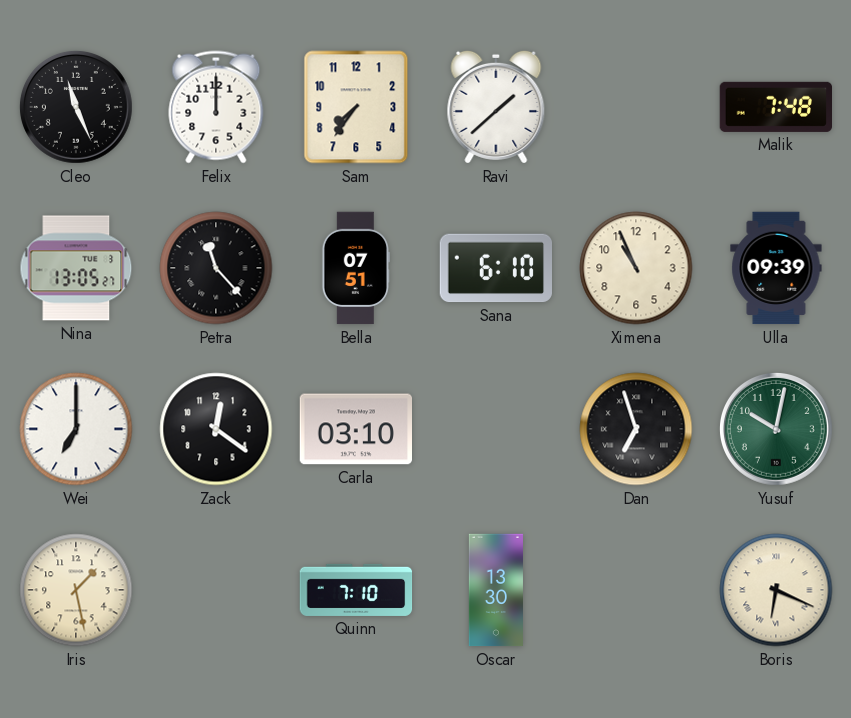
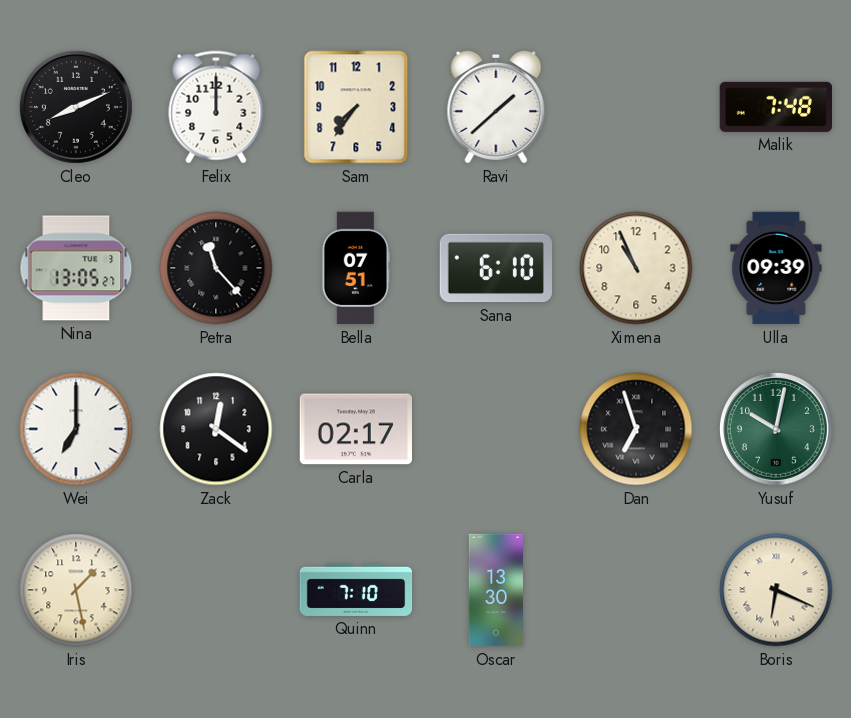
Cleo: 11:26 -> 8:11 (76, 107)
Carla: 03:10 -> 02:17 (355, 429)
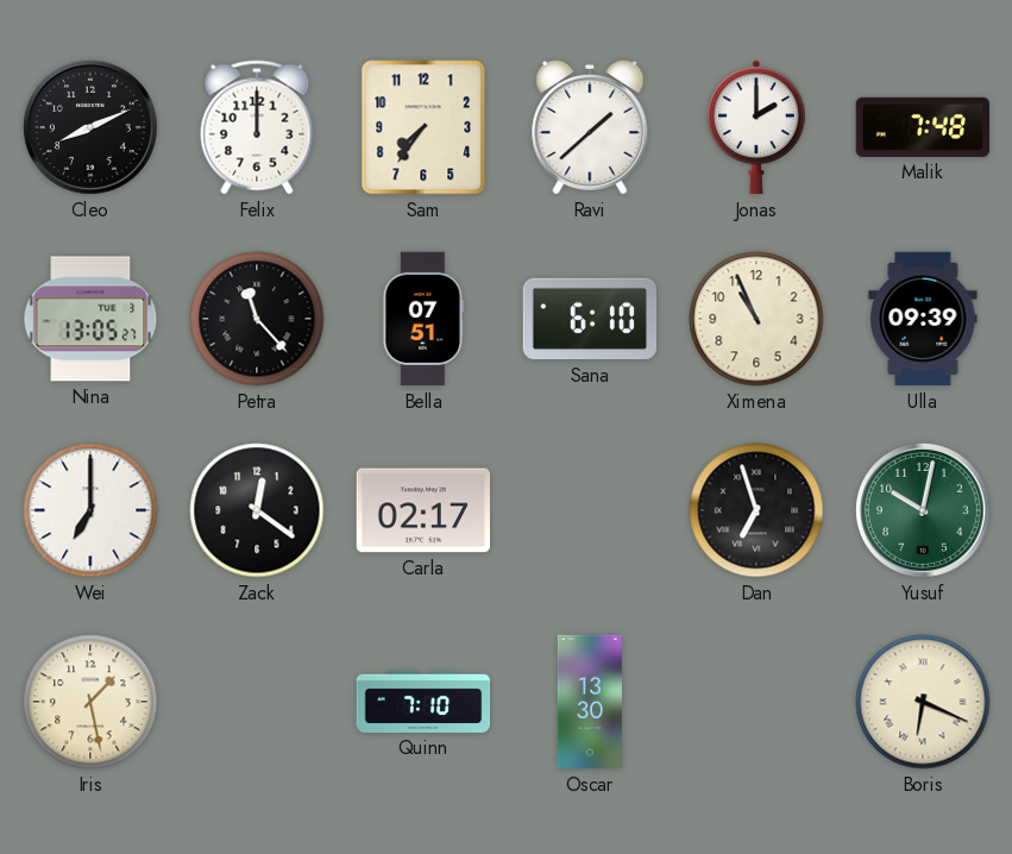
Jonas: none -> 2:00 (756, 127)
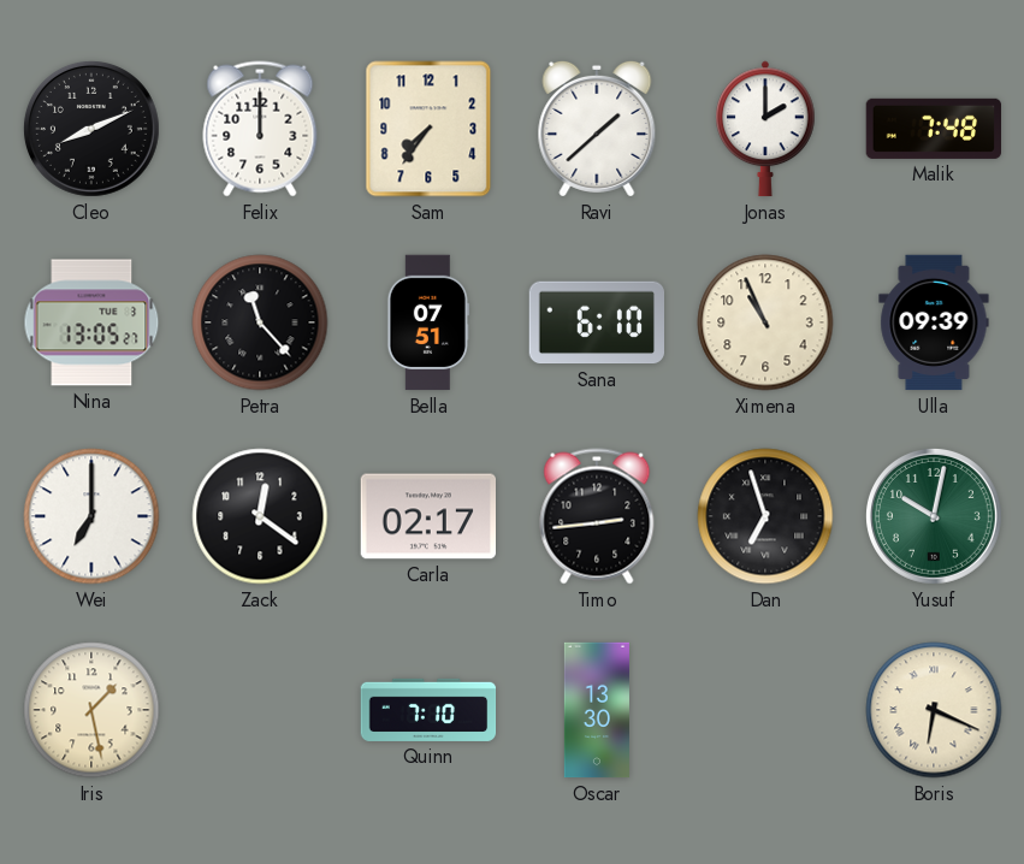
Timo: none -> 2:44 (597, 516)
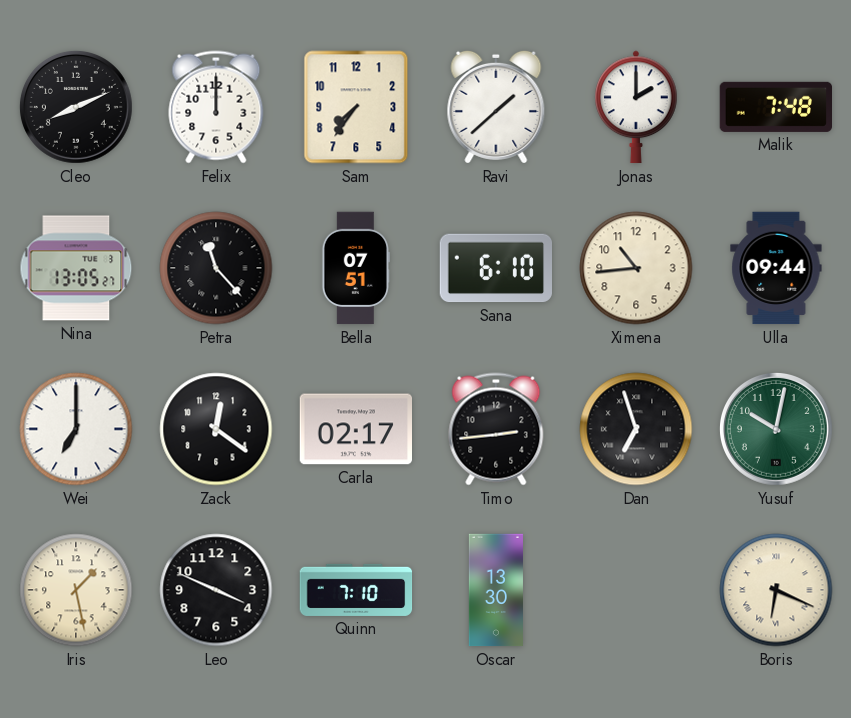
Ximena: 10:56 -> 10:44 (636, 268)
Ulla: 09:39 -> 09:44 (776, 268)
Leo: none -> 3:49 (216, 590)
